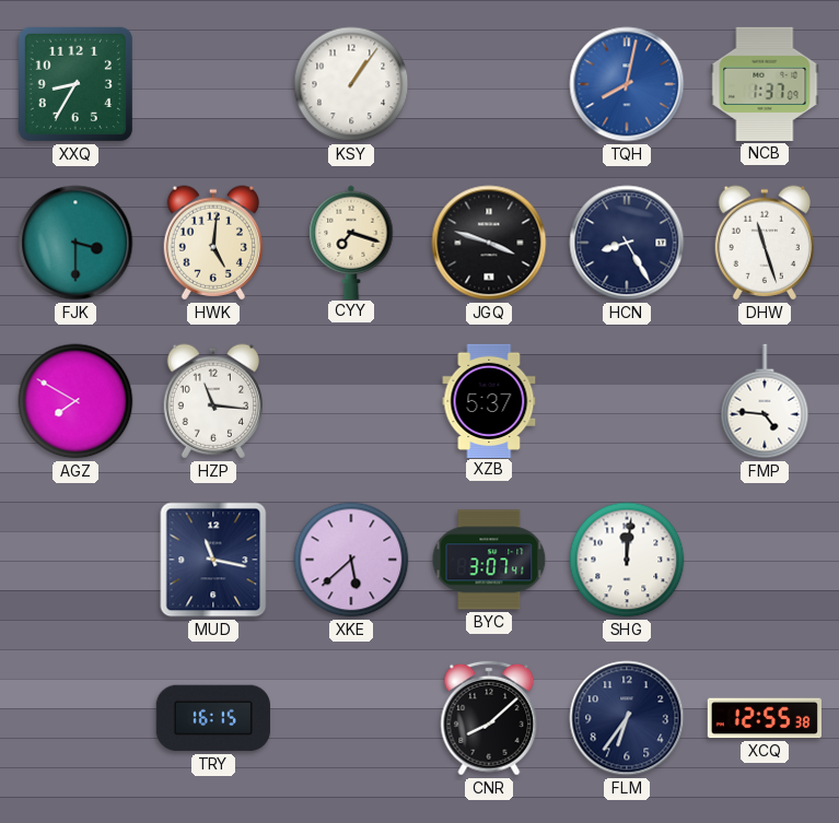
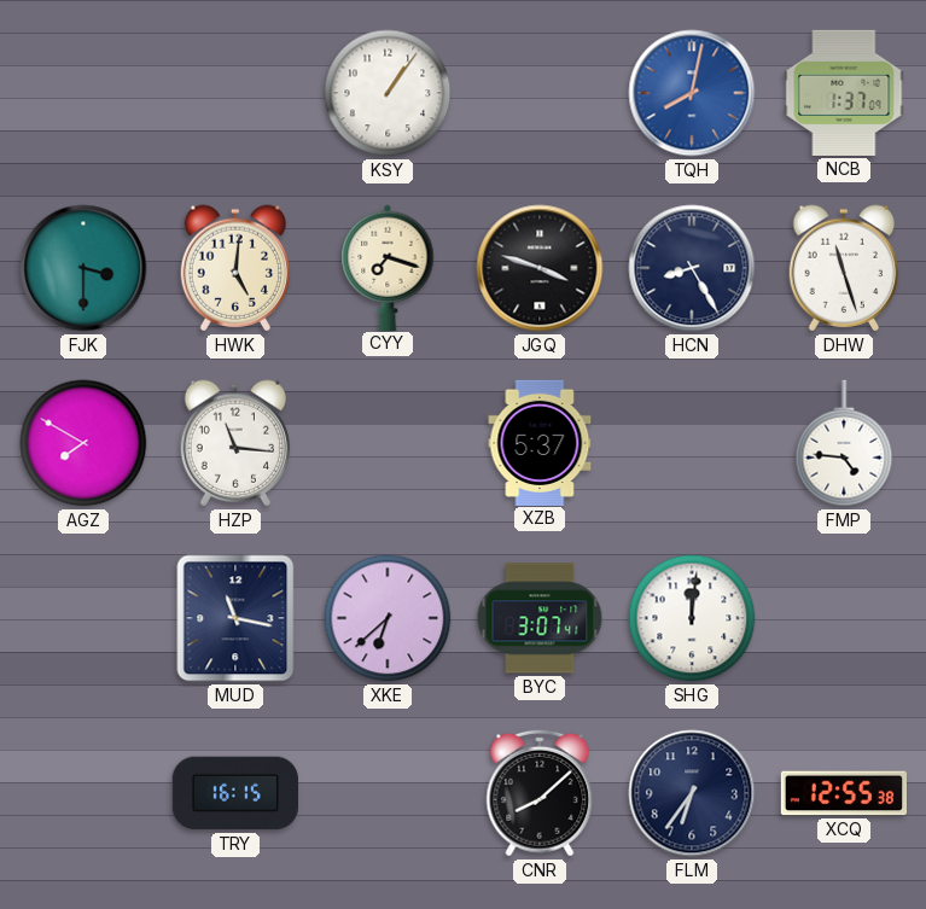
XXQ: 8:35 -> none (75, 84)
XKE: 5:38 -> 6:38 (388, 618)
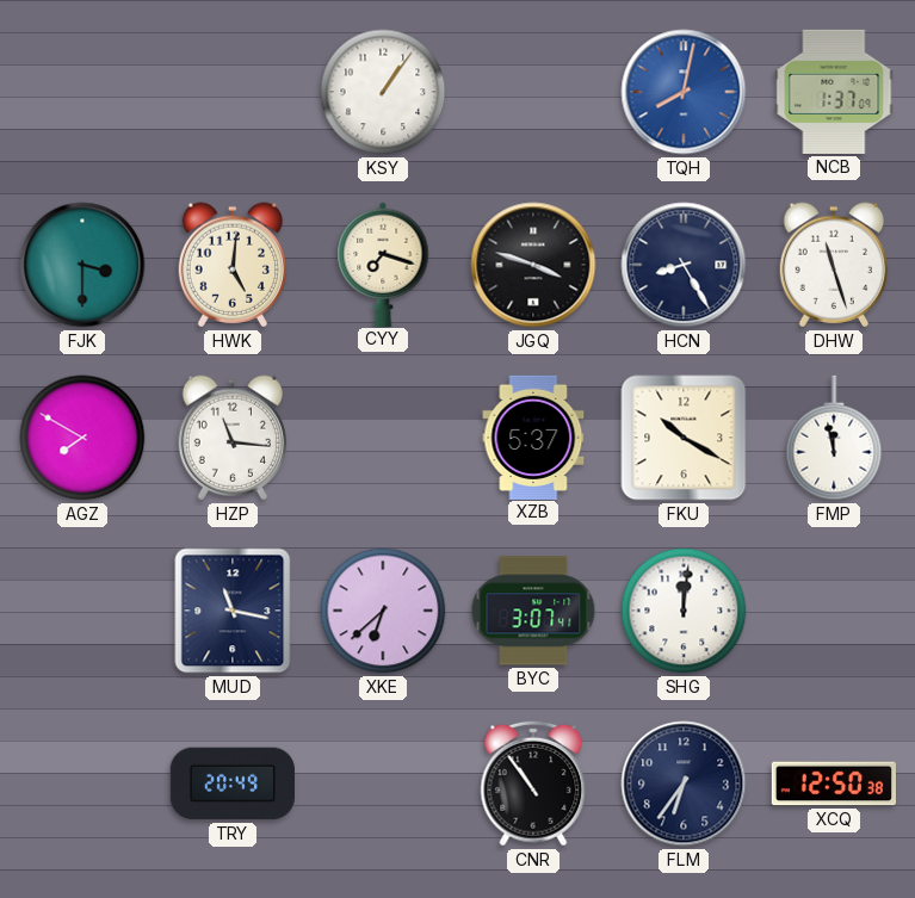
FKU: none -> 10:20 (684, 438)
FMP: 4:46 -> 11:58 (834, 438)
TRY: 16:15 -> 20:49 (233, 784)
CNR: 8:08 -> 10:54 (533, 784)
XCQ: 12:55 -> 12:50 (833, 784)
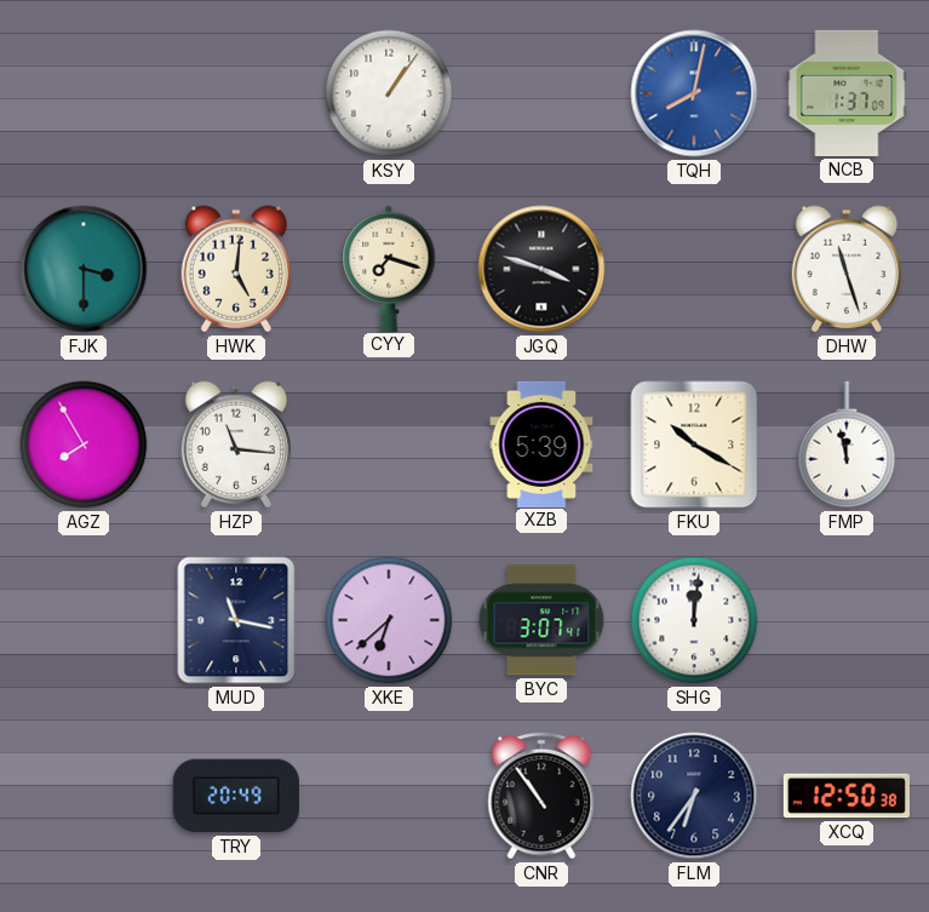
HCN: 8:25 -> none (684, 265)
AGZ: 7:50 -> 7:55 (84, 444)
XZB: 5:37 -> 5:39 (541, 443)
